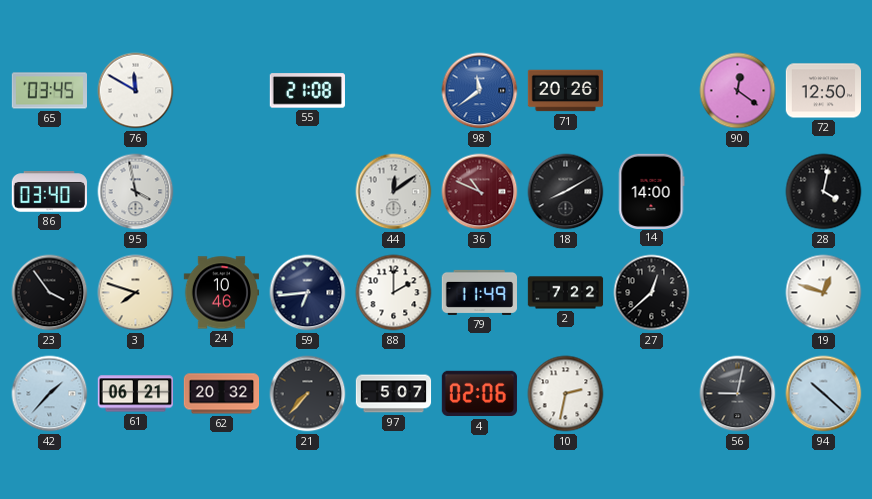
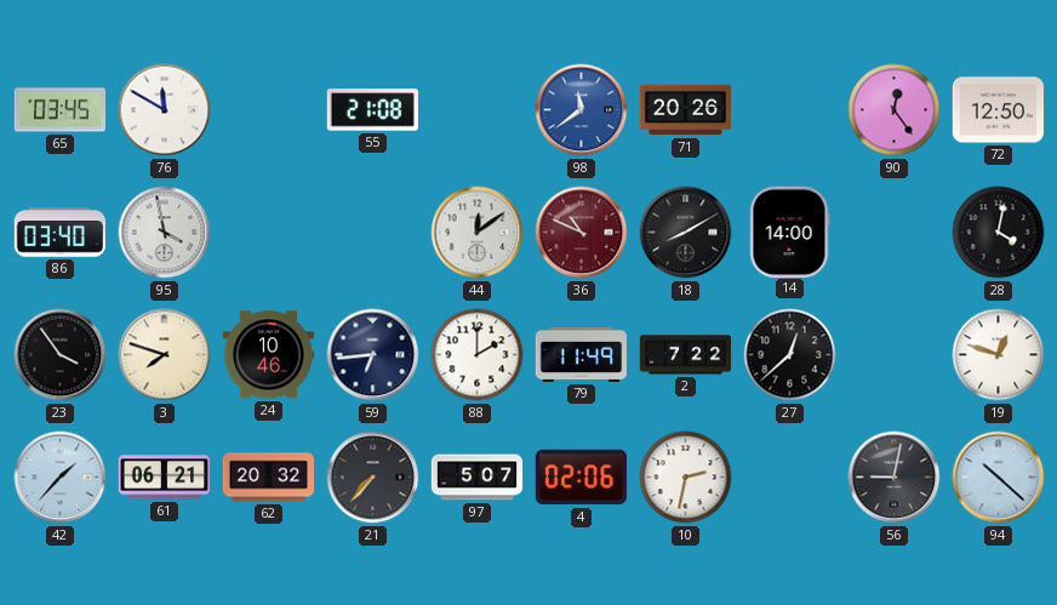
90: 12:21 -> 12:24 (895, 110)
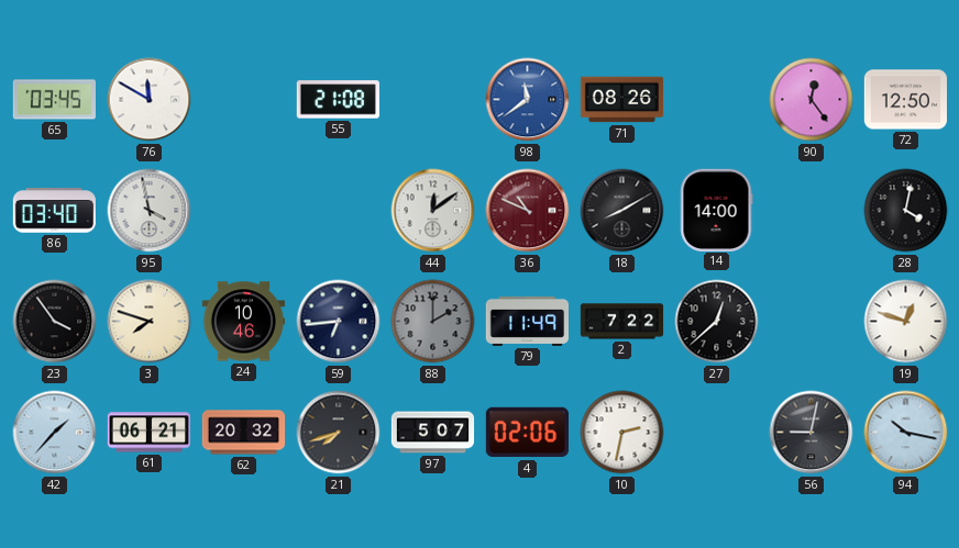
71: 20:26 -> 08:26 (622, 100)
88 dial: white -> grey (433, 322)
21: 7:37 -> 7:42 (339, 433)
94: 10:22 -> 10:17 (906, 433)
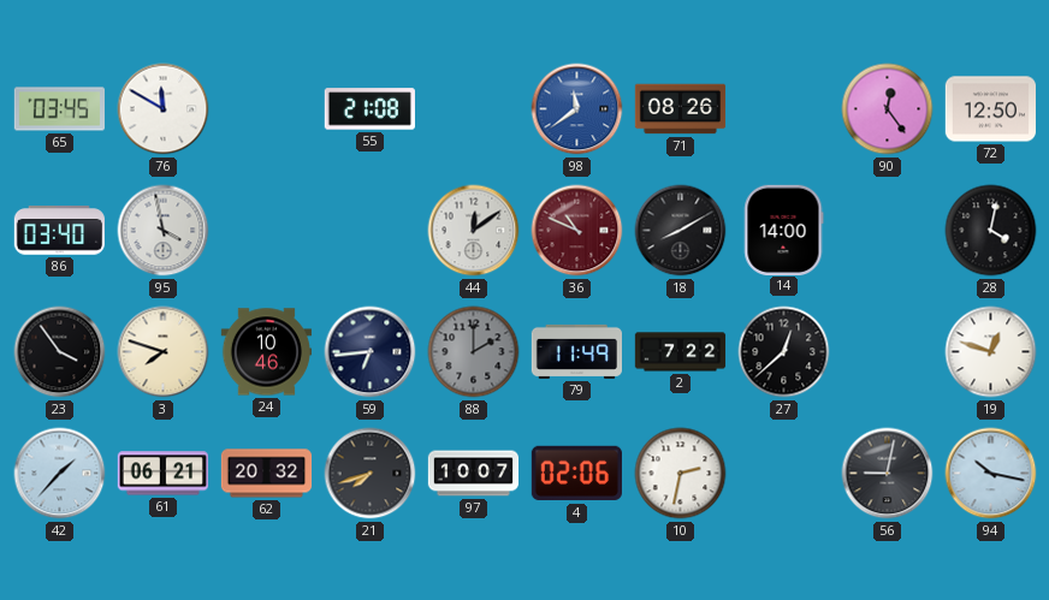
97: 5:07 -> 10:07 (474, 474)
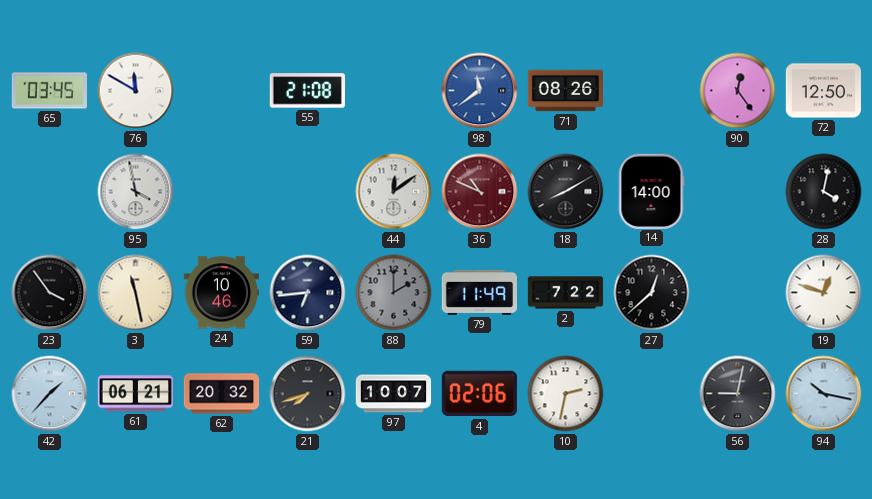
86: 03:40 -> none (59, 231)
3: 7:48 -> 11:28 (136, 293)
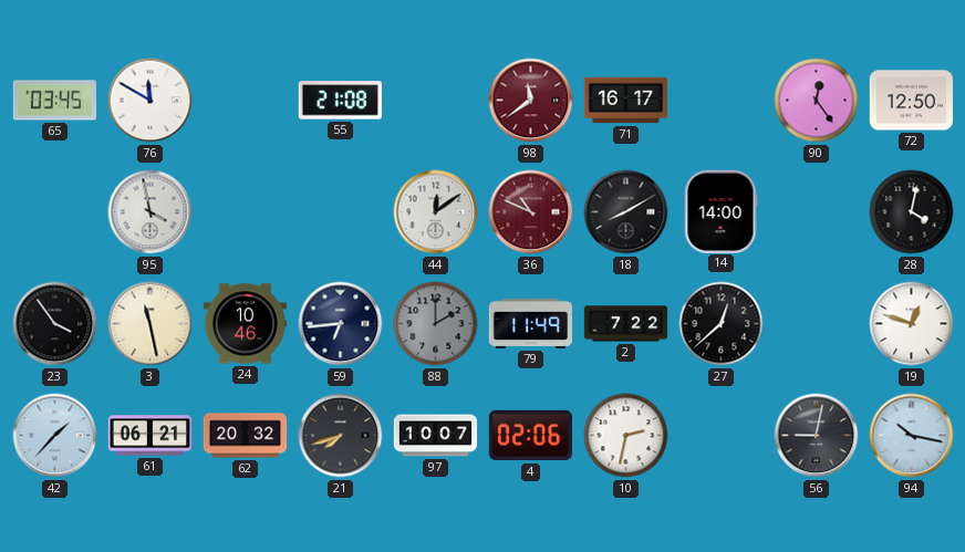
98 dial: blue -> burgundy (531, 101)
71: 08:26 -> 16:17 (626, 101)
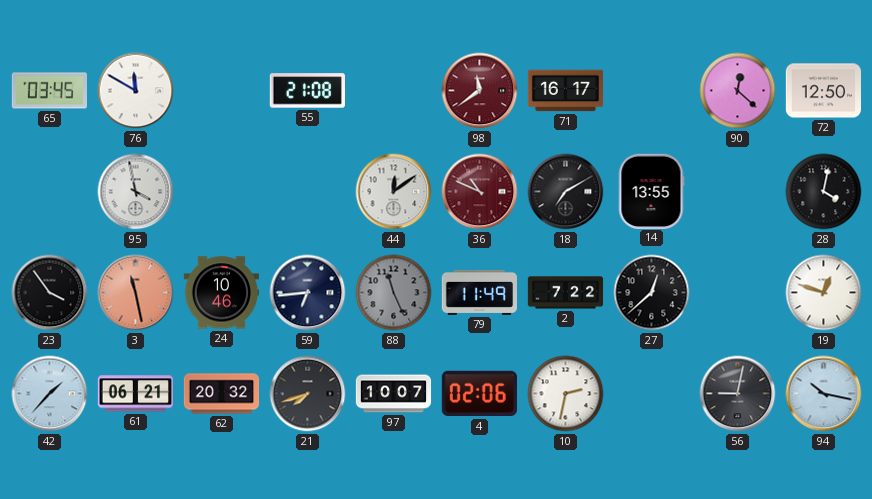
90: 12:24 -> 12:22 (738, 91)
18: 8:10 -> 7:10 (566, 192)
14: 14:00 -> 13:55 (651, 191)
3 dial: cream -> salmon (136, 293)
88: 2:00 -> 11:26 (394, 293)
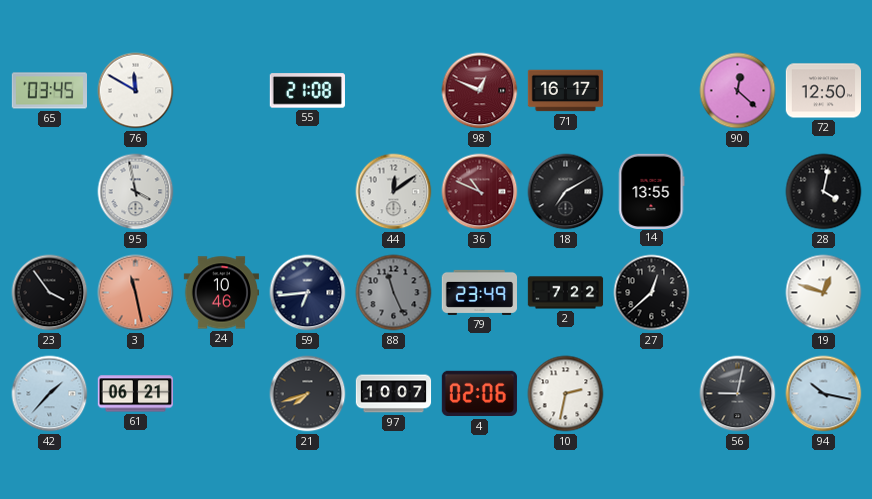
98: 11:39 -> 12:49 (480, 91)
79: 11:49 -> 23:49 (479, 292)
62: 20:32 -> none (222, 394)
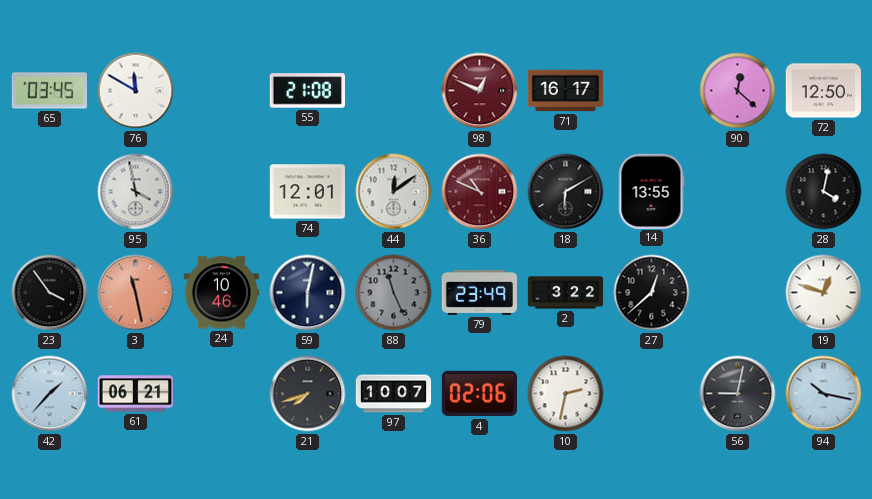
74: none -> 12:01 (307, 192)
18: 7:10 -> 6:10 (566, 192)
59: 6:44 -> 6:02 (308, 293)
2: 7:22 -> 3:22 (566, 293)
